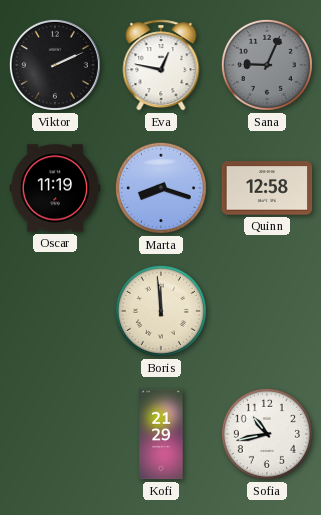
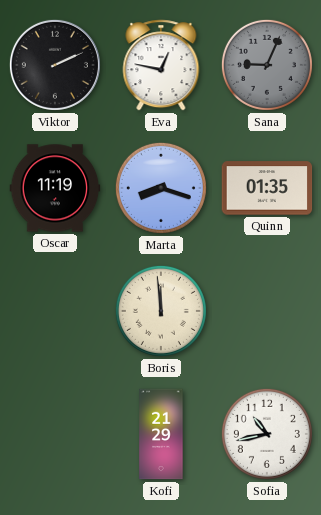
Quinn: 12:58 -> 01:35 (267, 188)
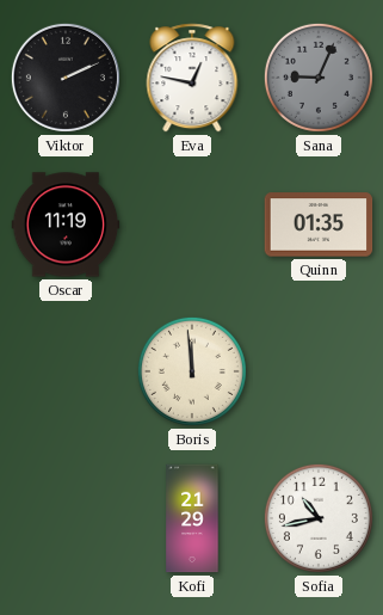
Marta: 8:18 -> none (161, 188)
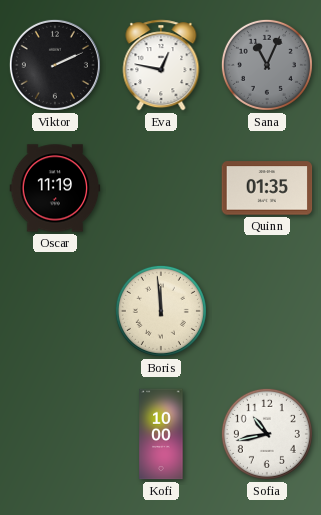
Sana: 9:04 -> 11:04 (267, 65)
Kofi: 21:29 -> 10:00 (161, 434)
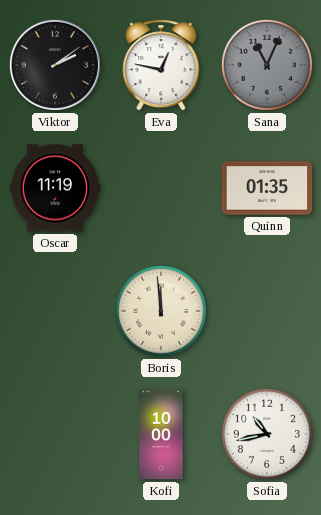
Viktor: 2:11 -> 2:09 (55, 65)
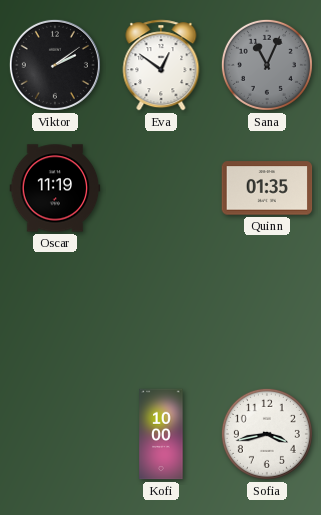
Eva: 12:47 -> 12:51 (161, 65)
Boris: 11:59 -> none (161, 311)
Sofia: 10:43 -> 3:43 (267, 434)
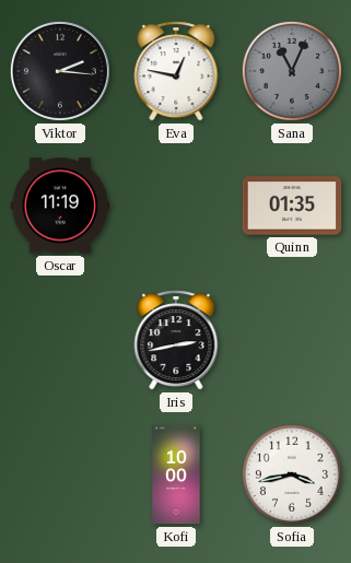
Viktor: 2:09 -> 2:16 (60, 71)
Eva: 12:51 -> 12:47 (176, 71)
Iris: none -> 2:43 (176, 340)
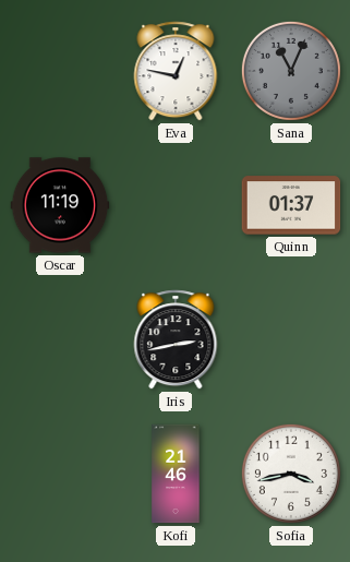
Viktor: 2:16 -> none (60, 71)
Quinn: 01:35 -> 01:37 (291, 205)
Kofi: 10:00 -> 21:46 (176, 474)
